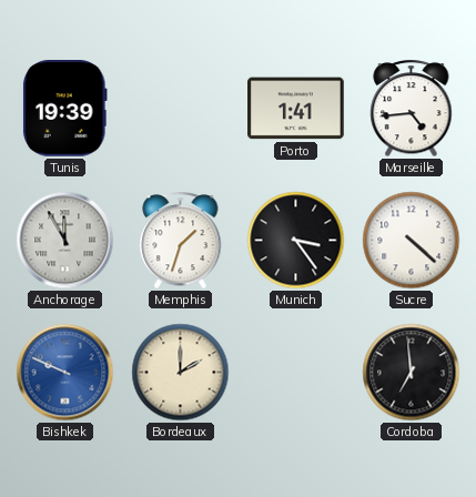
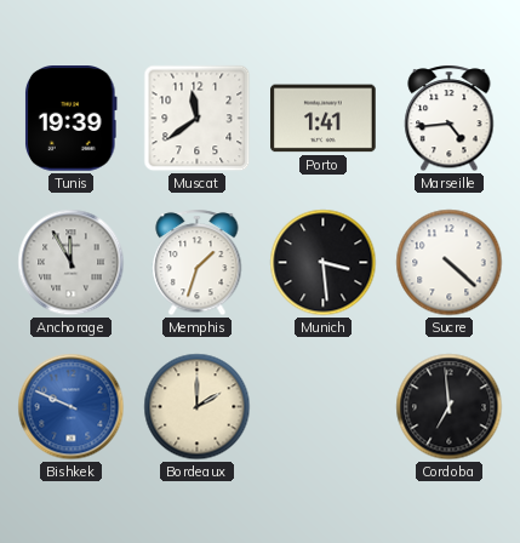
Muscat: none -> 11:39 (198, 119)
Munich: 3:24 -> 3:29 (324, 263)
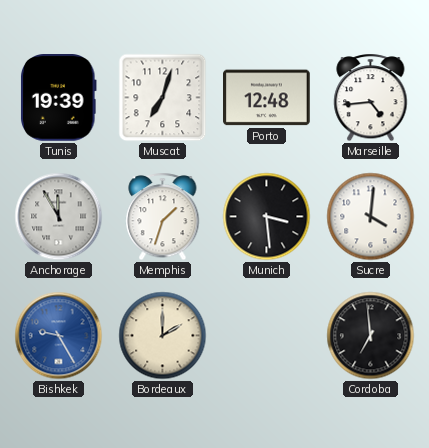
Muscat: 11:39 -> 7:03 (163, 98)
Porto: 1:41 -> 12:48 (267, 98)
Sucre: 4:22 -> 4:01 (371, 217)
Bishkek: 9:49 -> 9:25 (59, 336)
